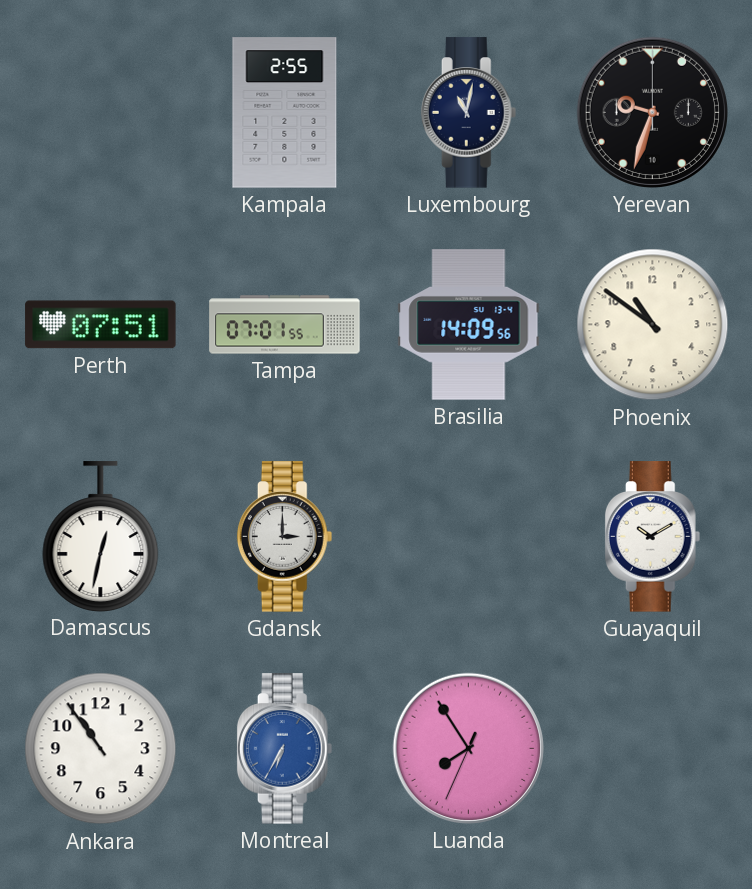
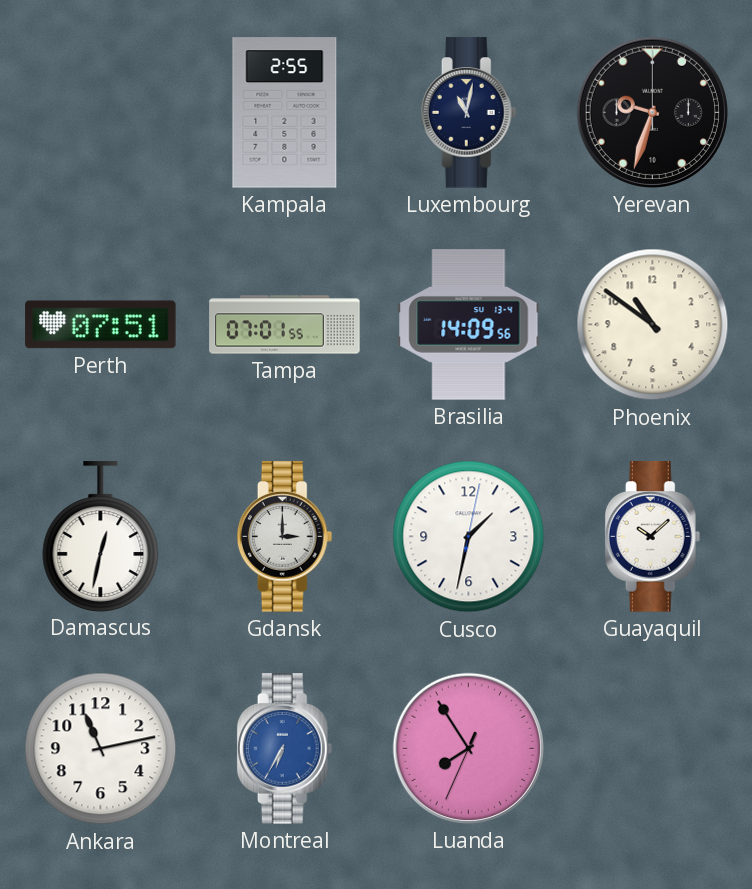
Cusco: none -> 1:32 (469, 537)
Guayaquil: 10:10 -> 10:08 (653, 537)
Ankara: 10:54 -> 11:13 (101, 749)
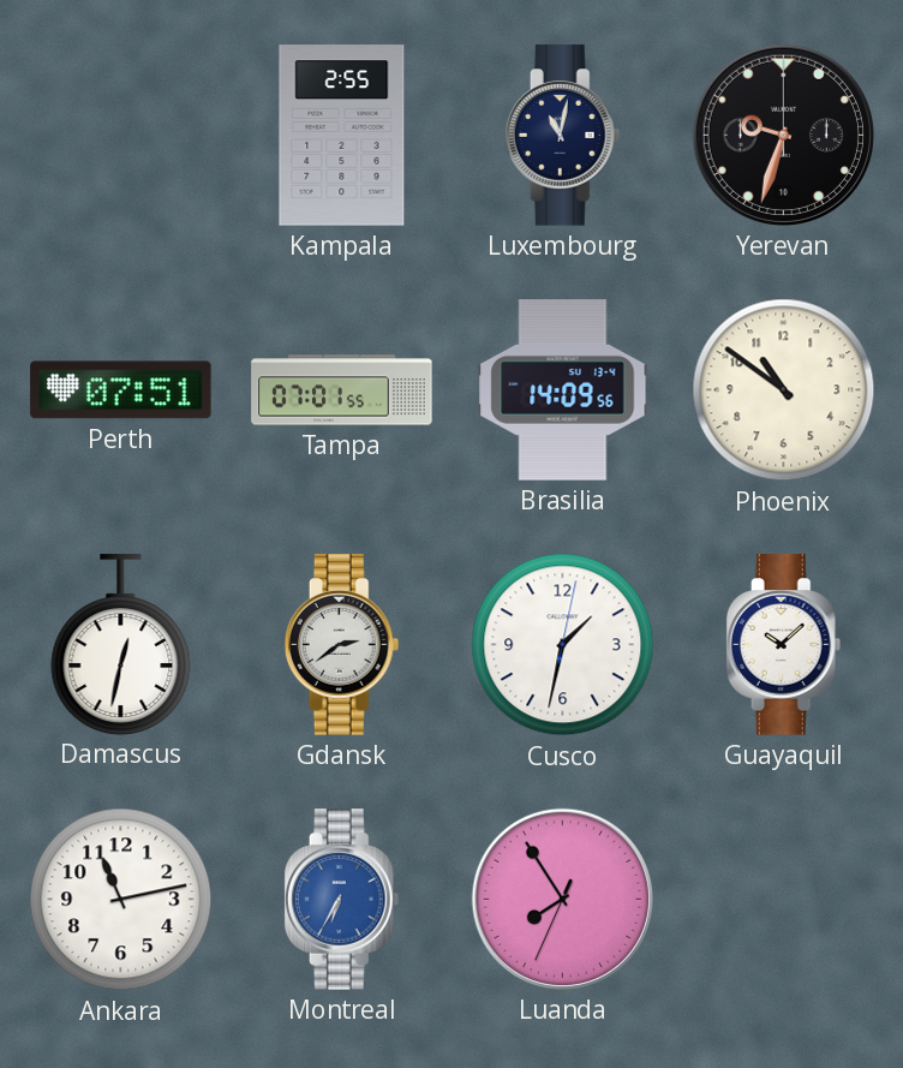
Gdansk: 3:00 -> 2:39 (342, 645)
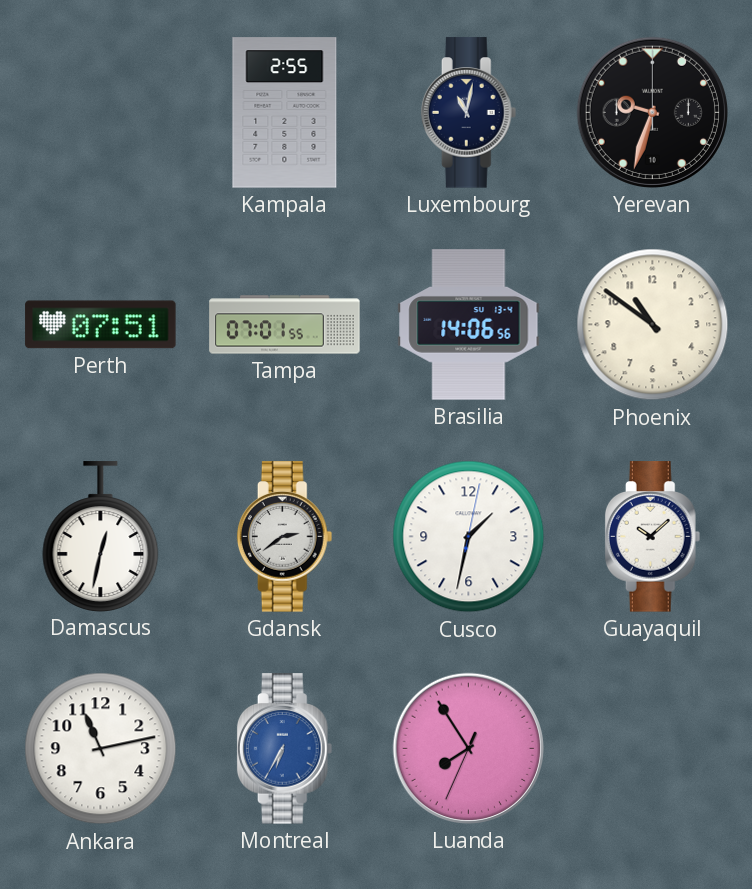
Brasilia: 14:09 -> 14:06 (469, 325)
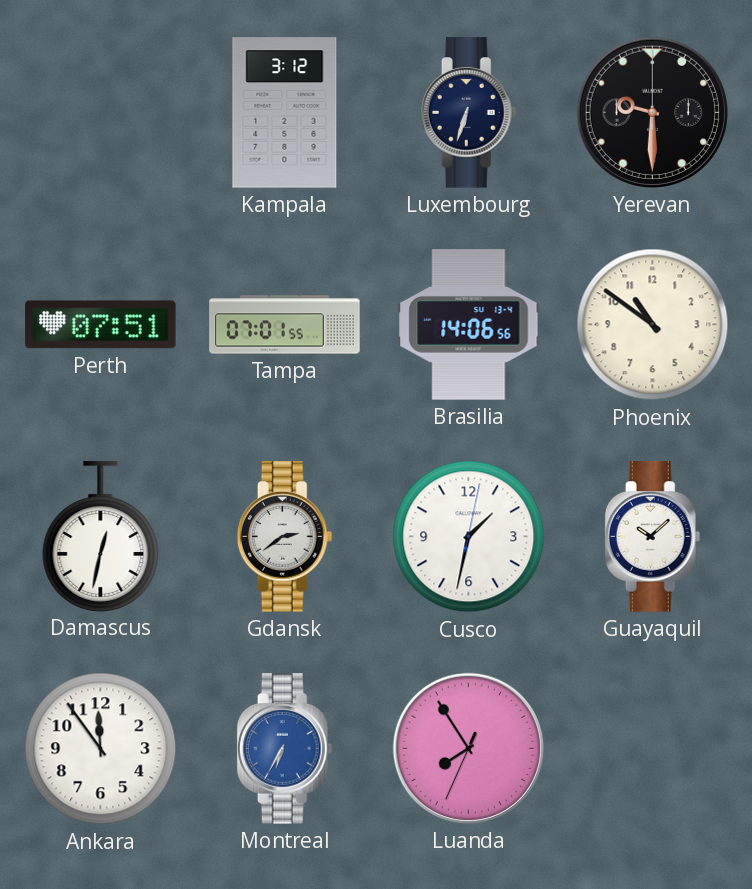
Kampala: 2:55 -> 3:12 (285, 113)
Luxembourg: 11:02 -> 6:33 (469, 113)
Yerevan: 9:33 -> 9:30 (652, 112)
Ankara: 11:13 -> 11:54 (101, 749)
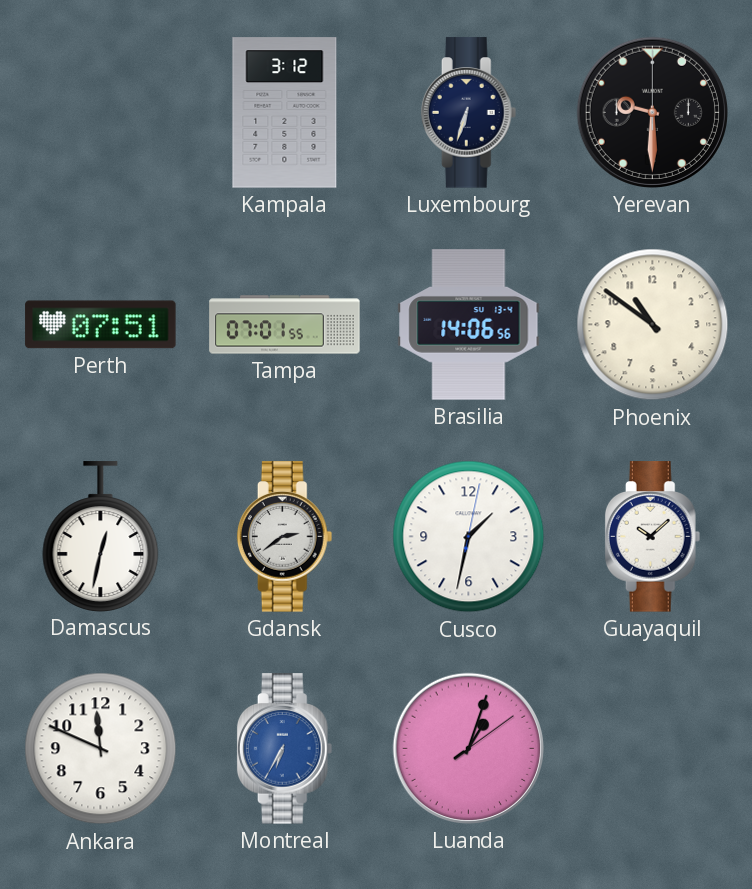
Ankara: 11:54 -> 11:49 (101, 749)
Luanda: 7:54 -> 1:03 (468, 748)
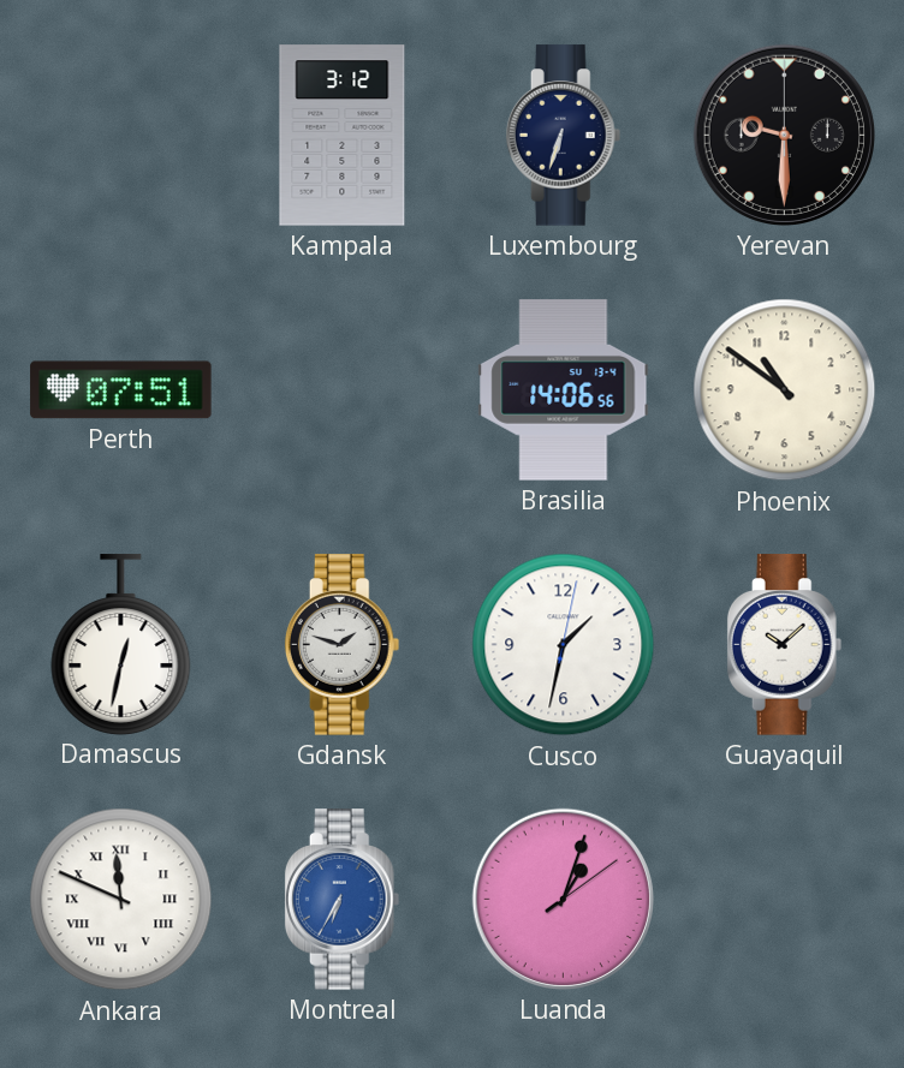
Tampa: 07:01 -> none (285, 325)
Gdansk: 2:39 -> 1:48 (343, 645)
Ankara numerals: Arabic -> Roman (121, 900)
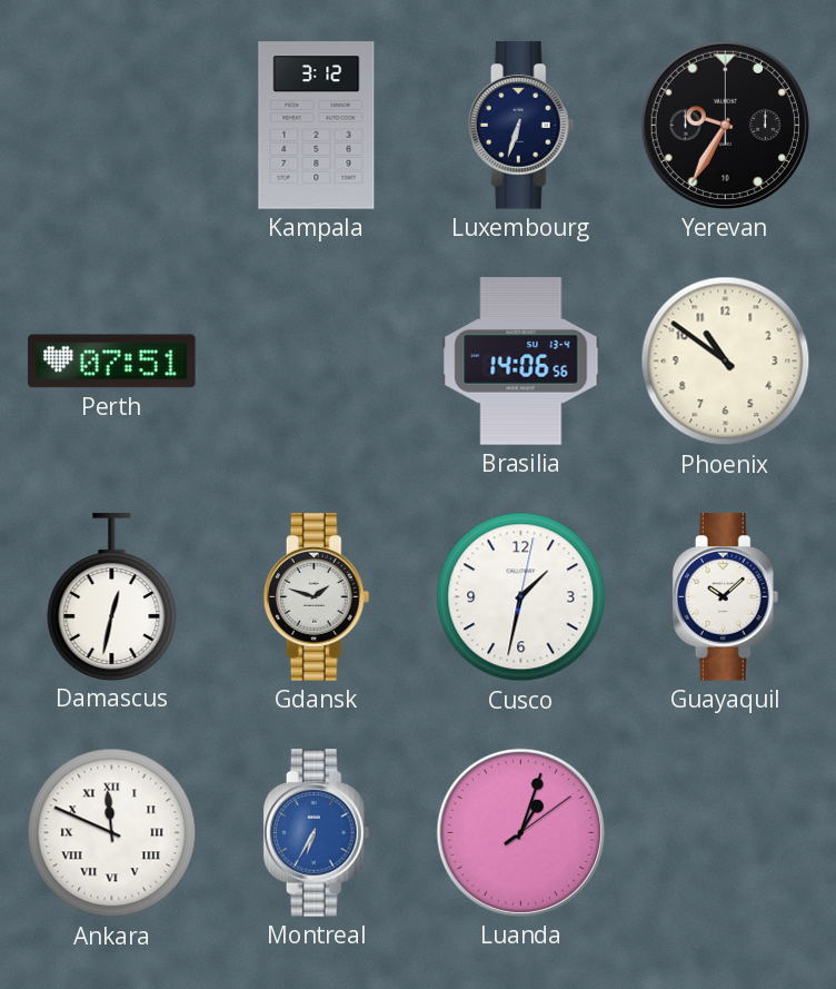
Yerevan: 9:30 -> 9:35 (725, 125)
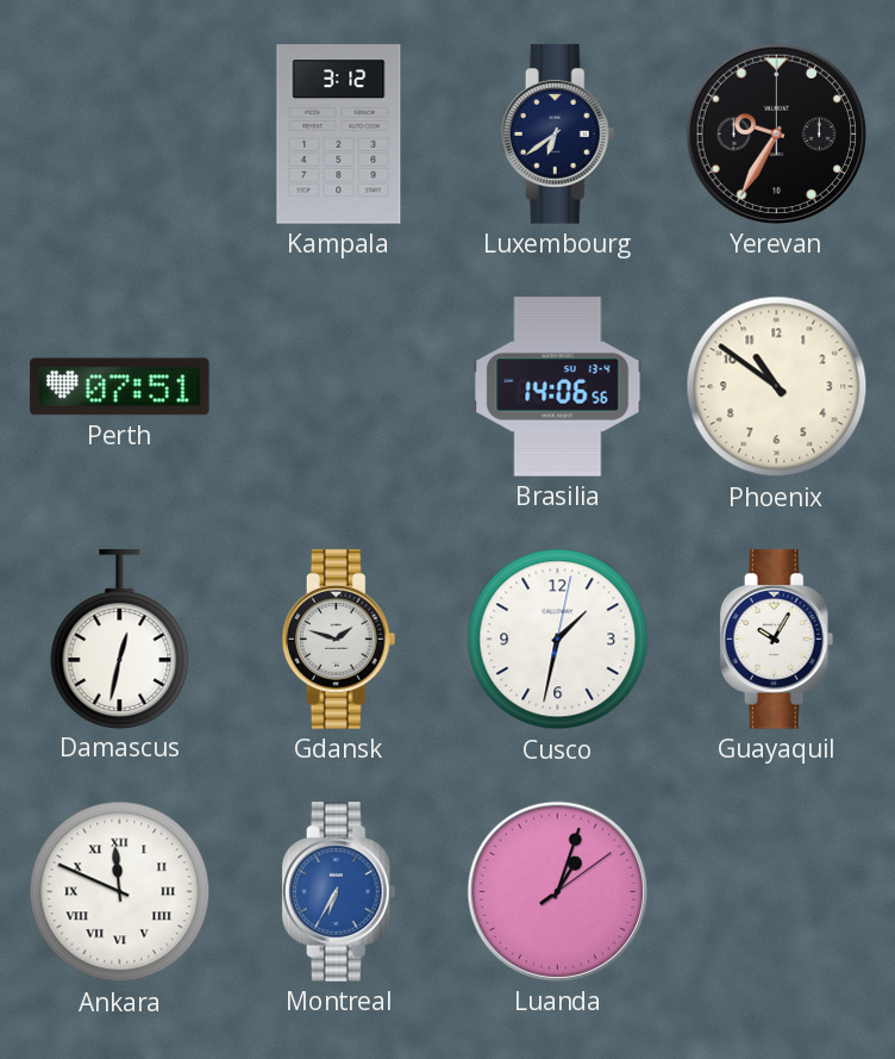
Luxembourg: 6:33 -> 6:39 (558, 135)
Guayaquil: 10:08 -> 10:05 (777, 640)
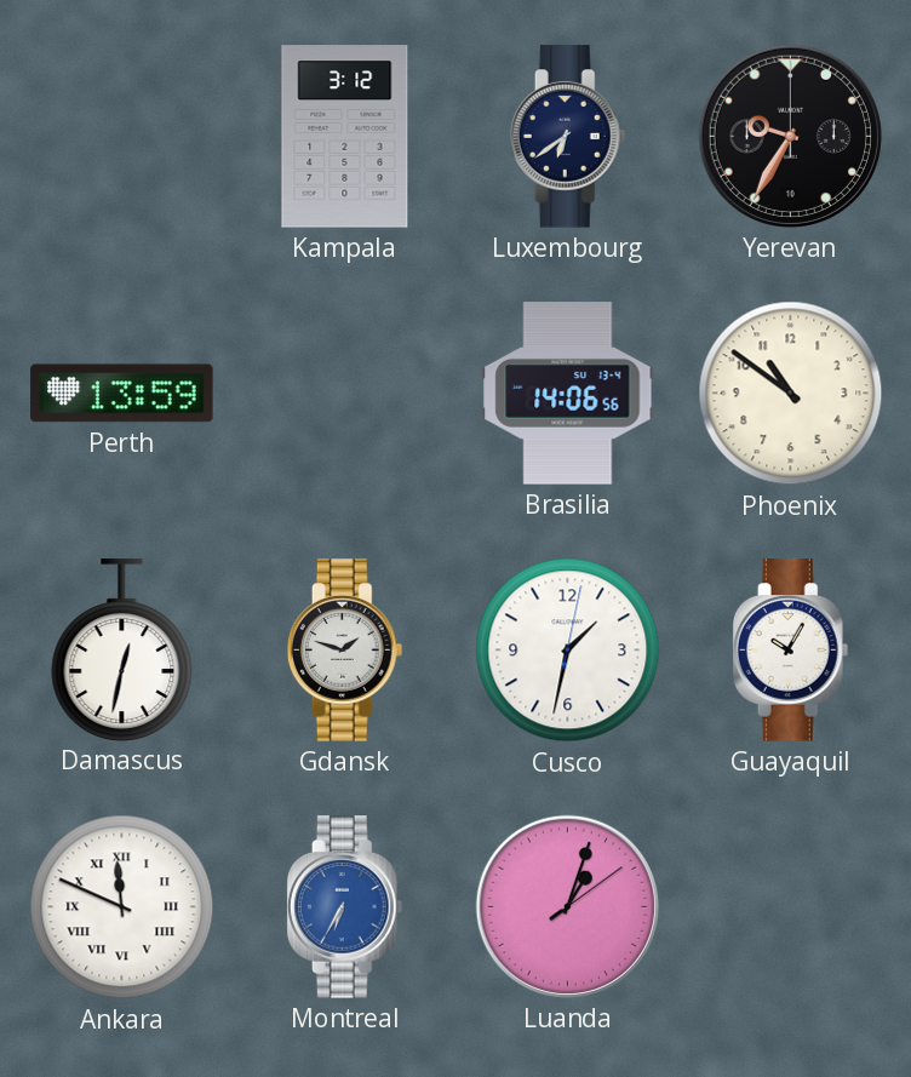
Perth: 07:51 -> 13:59 (122, 394)
